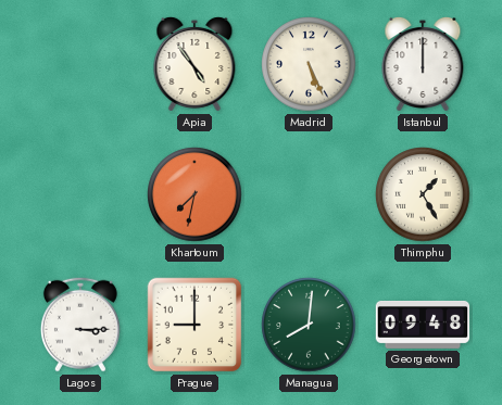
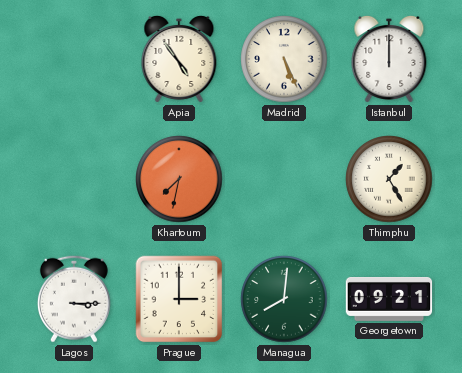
Prague: 9:00 -> 3:00 (179, 299)
Georgetown: 09:48 -> 09:21 (389, 299)
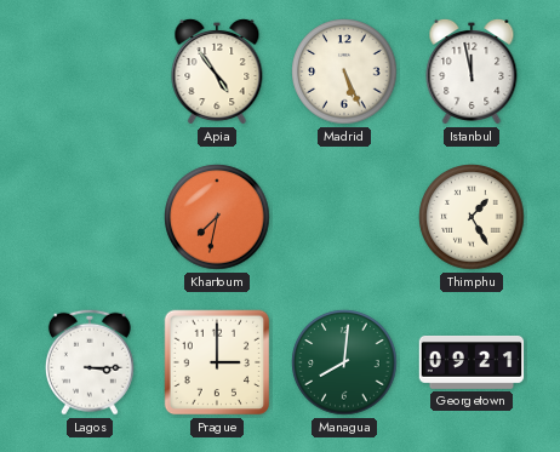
Istanbul: 12:00 -> 11:58 (472, 71)
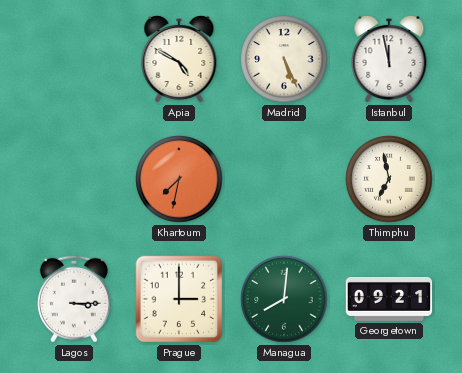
Apia: 4:54 -> 4:50 (179, 59)
Thimphu: 1:25 -> 6:58 (389, 179)
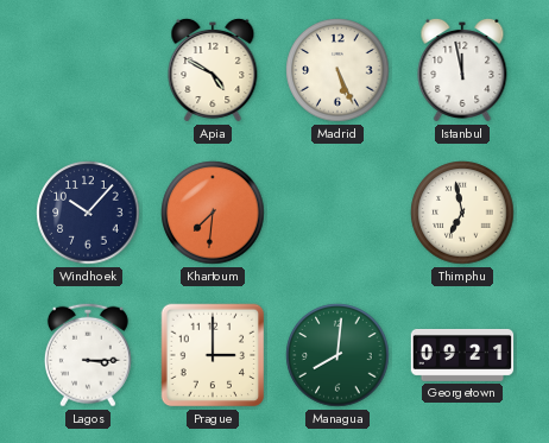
Windhoek: none -> 10:07 (88, 213)
Khartoum: 7:32 -> 7:31 (213, 213)
